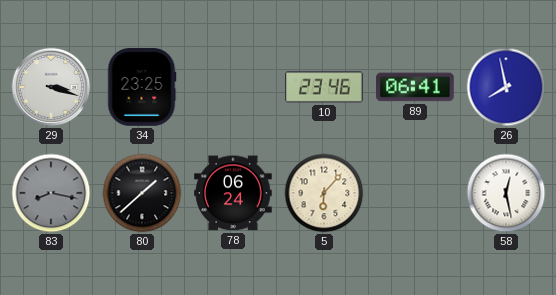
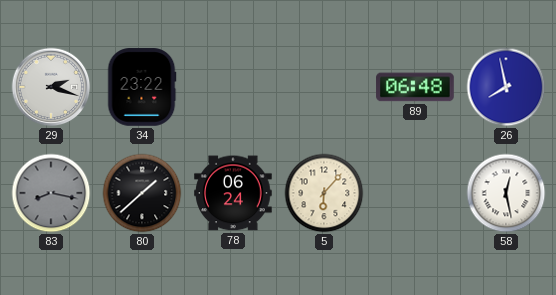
29: 3:18 -> 2:18 (51, 87)
34: 23:25 -> 23:22 (142, 87)
10: 23:46 -> none (324, 87)
89: 06:41 -> 06:48 (415, 87)
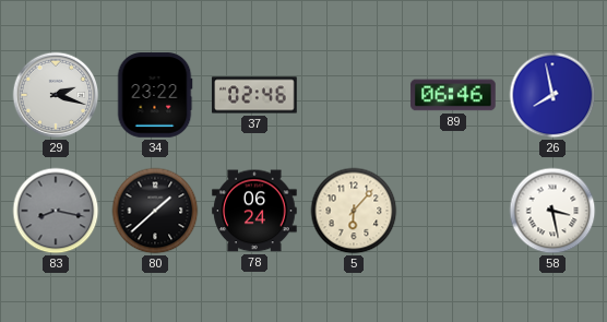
37: none -> 02:46 (254, 95)
89: 06:48 -> 06:46 (453, 95)
58: 12:28 -> 3:28 (552, 211)
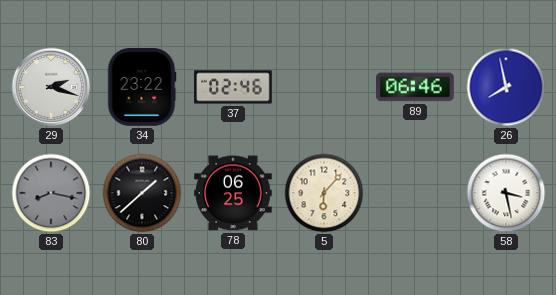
78: 06:24 -> 06:25 (233, 193)
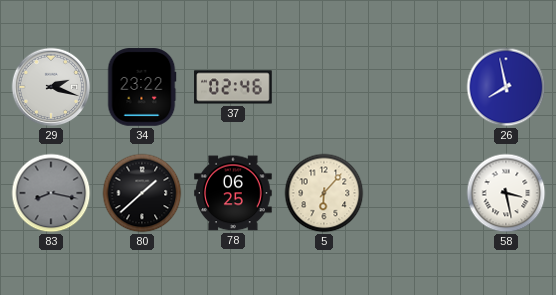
89: 06:46 -> none (415, 87)
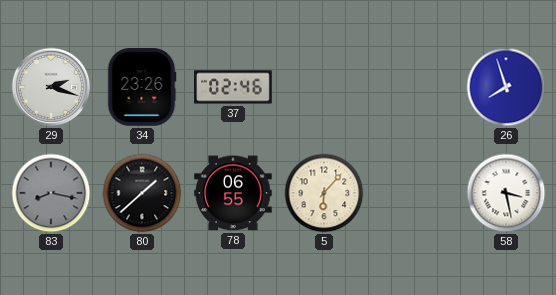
34: 23:22 -> 23:26 (142, 87)
26: 7:58 -> 7:57 (506, 87)
78: 06:25 -> 06:55 (233, 193)
